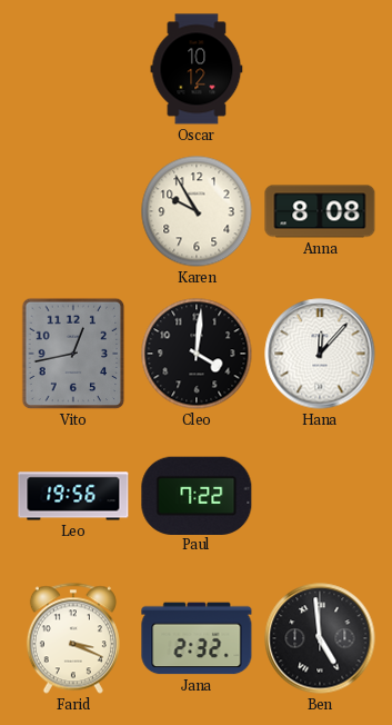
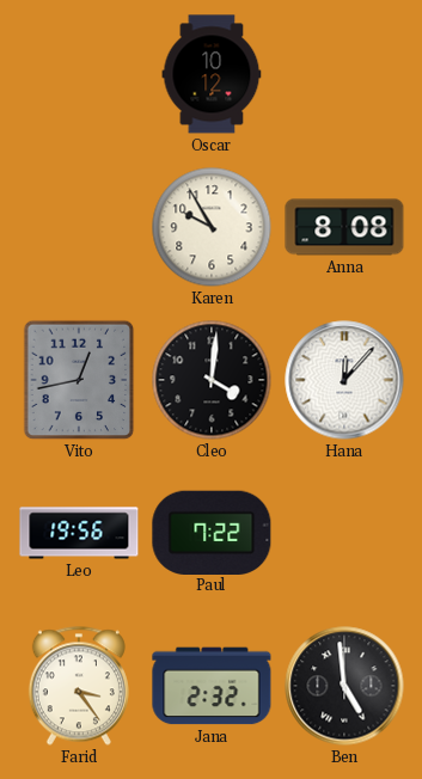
Farid: 3:19 -> 3:24 (79, 686)
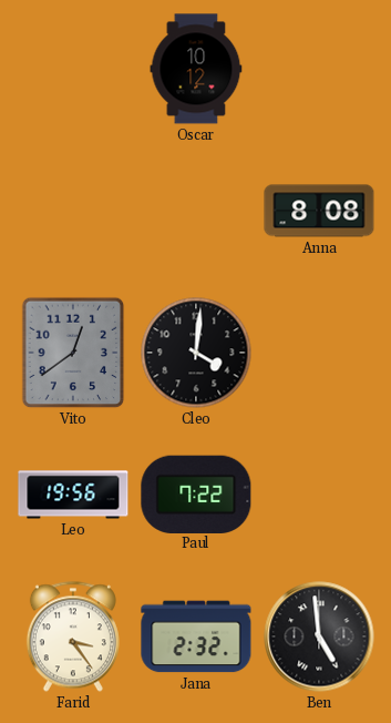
Karen: 9:55 -> none (212, 227)
Vito: 12:43 -> 12:39 (73, 353)
Hana: 12:07 -> none (344, 380)
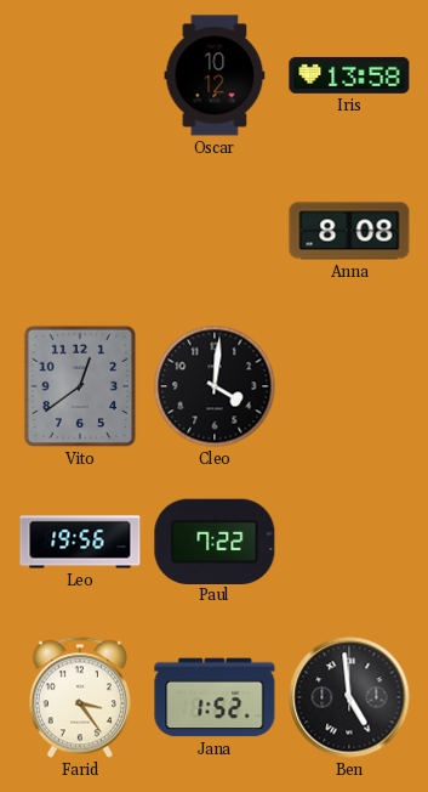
Iris: none -> 13:58 (349, 75)
Jana: 2:32 -> 1:52 (215, 697)
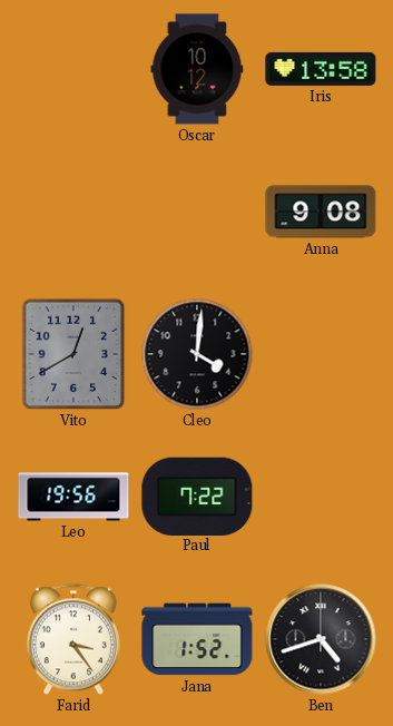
Anna: 8:08 -> 9:08 (321, 212)
Vito: 12:39 -> 12:40 (73, 354)
Ben: 4:59 -> 4:42 (321, 639)
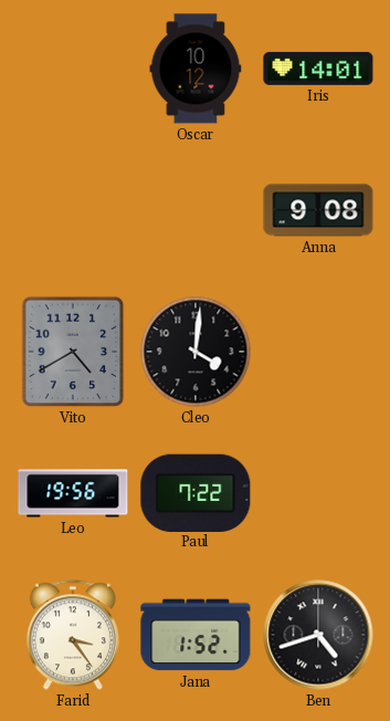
Iris: 13:58 -> 14:01 (318, 69)
Vito: 12:40 -> 4:40 (73, 352)
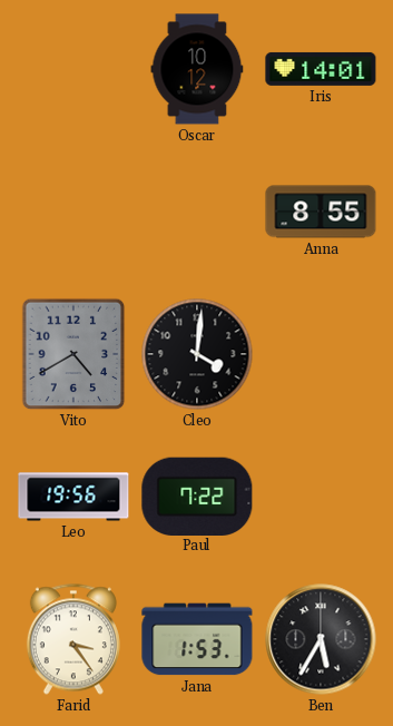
Anna: 9:08 -> 8:55 (321, 212)
Jana: 1:52 -> 1:53 (197, 639)
Ben: 4:42 -> 5:35 (321, 639)
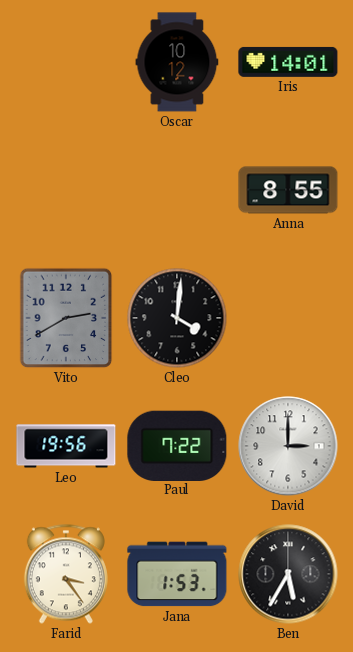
Vito: 4:40 -> 2:40 (66, 318)
David: none -> 3:00 (288, 446)
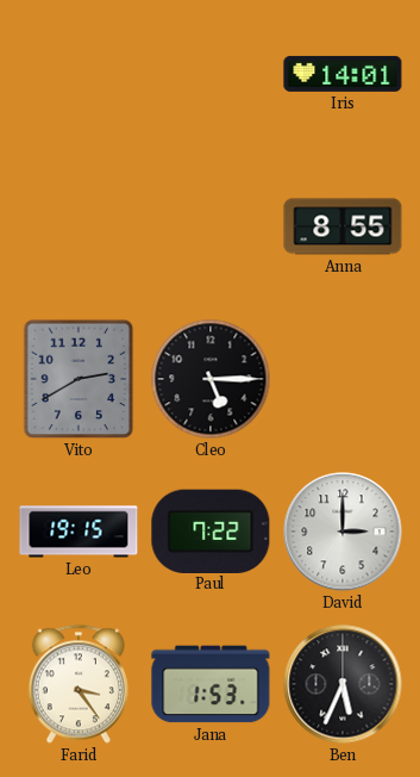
Oscar: 10:12 -> none (177, 62)
Cleo: 4:01 -> 5:15 (211, 379)
Leo: 19:56 -> 19:15 (79, 532)
Ben: 5:35 -> 5:34 (343, 684)
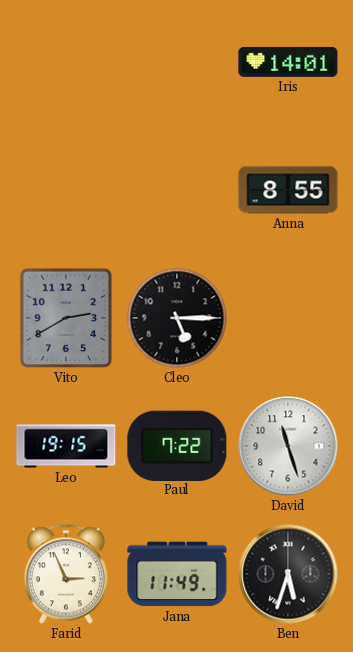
David: 3:00 -> 11:27 (288, 446)
Farid: 3:24 -> 2:56 (66, 574)
Jana: 1:53 -> 11:49 (177, 574)
Ben: 5:34 -> 5:33 (288, 574)
